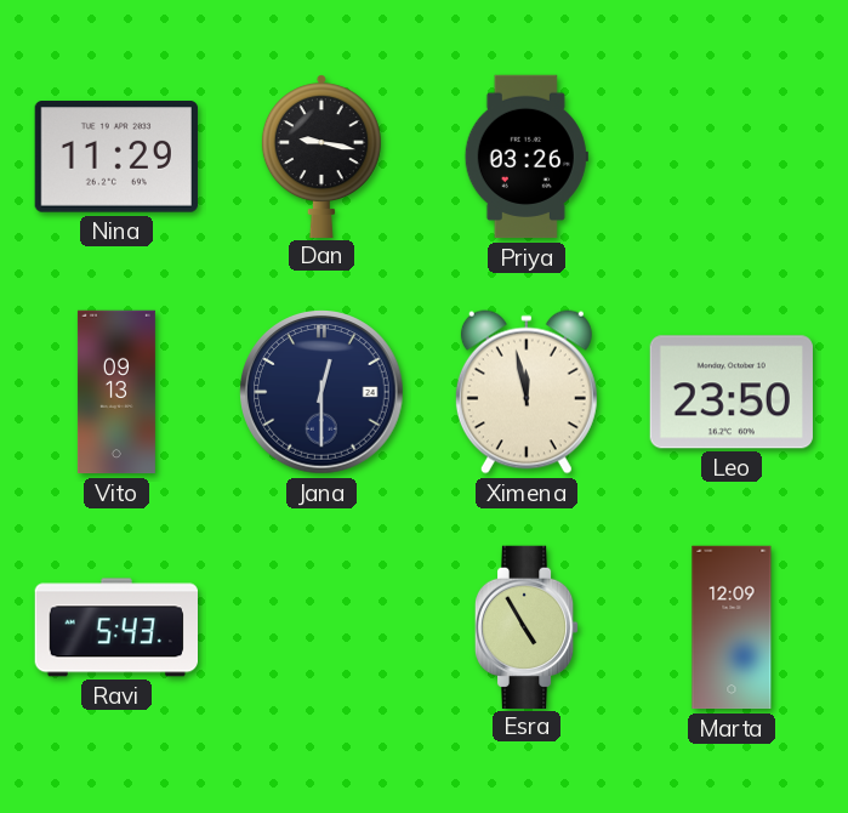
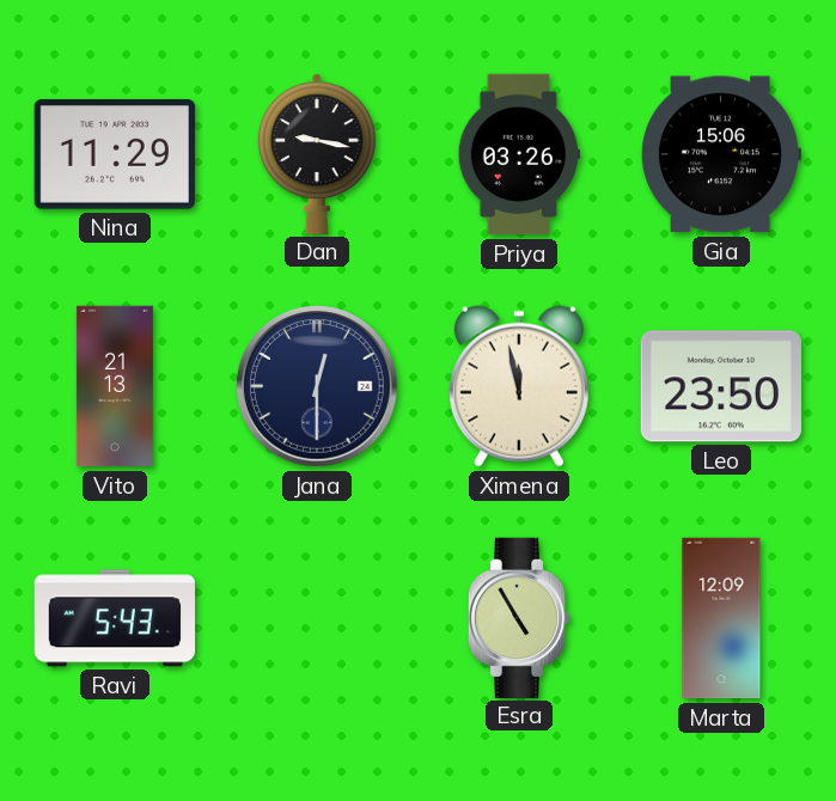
Gia: none -> 15:06 (721, 154)
Vito: 09:13 -> 21:13 (115, 386)
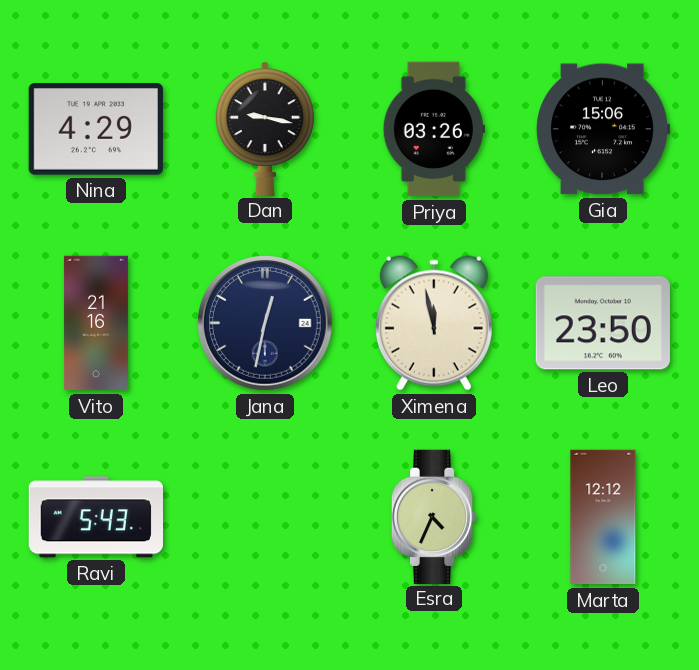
Nina: 11:29 -> 4:29 (96, 129)
Vito: 21:13 -> 21:16 (96, 323)
Jana: 12:30 -> 12:32 (265, 323)
Esra: 4:55 -> 4:34 (434, 516)
Marta: 12:09 -> 12:12 (603, 517)
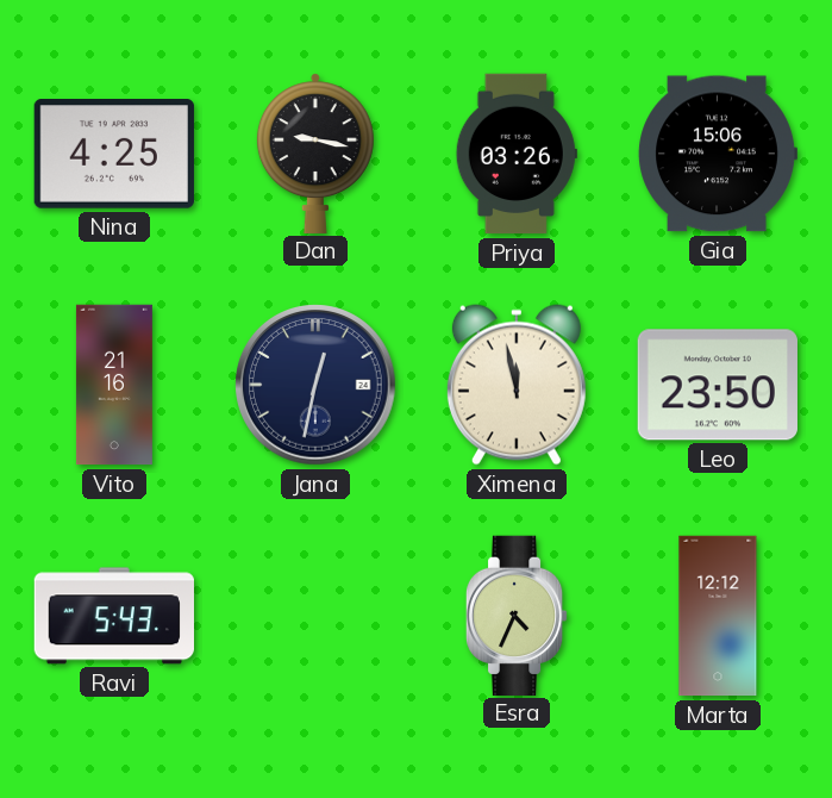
Nina: 4:29 -> 4:25 (114, 154)
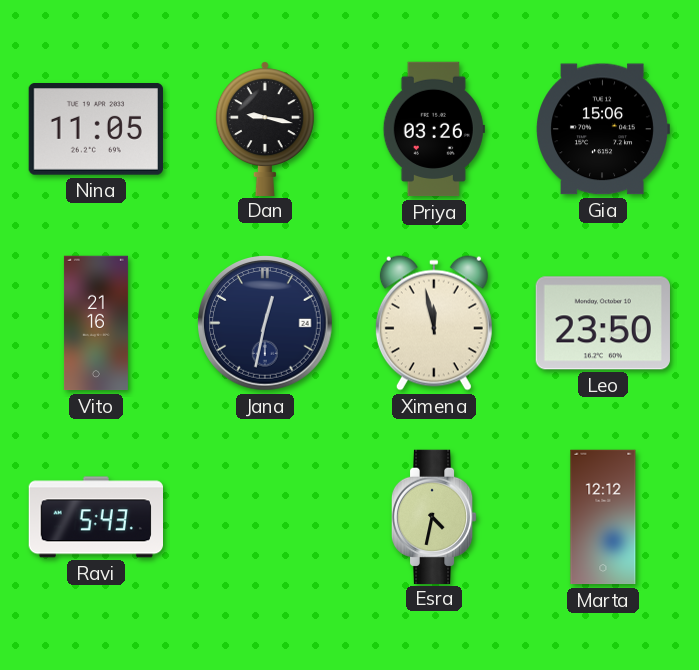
Nina: 4:25 -> 11:05 (96, 129)
Esra: 4:34 -> 4:32 (434, 516)
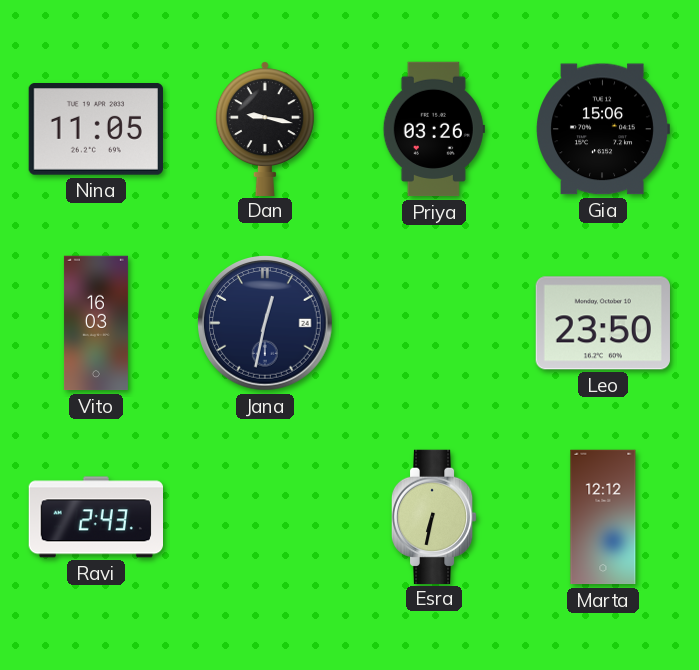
Vito: 21:16 -> 16:03 (96, 323)
Ximena: 11:58 -> none (434, 323)
Ravi: 5:43 -> 2:43 (95, 517)
Esra: 4:32 -> 6:32 (434, 516)
